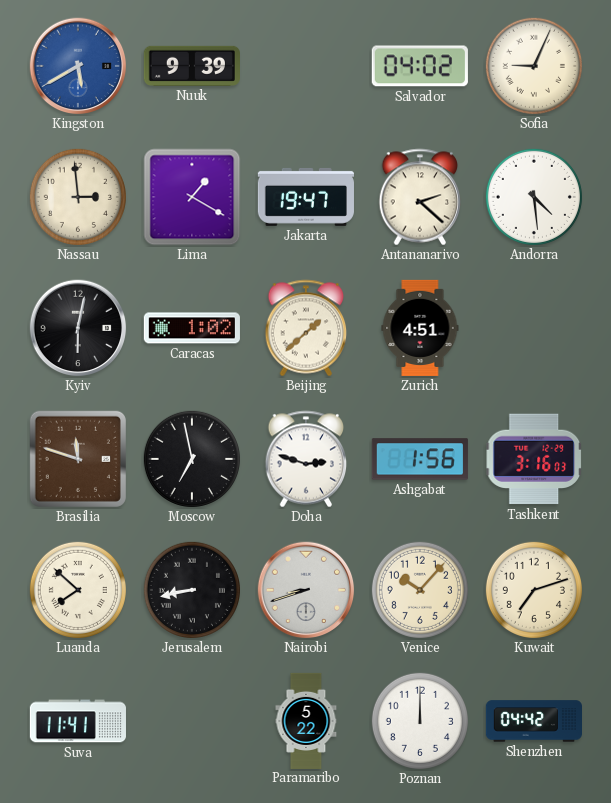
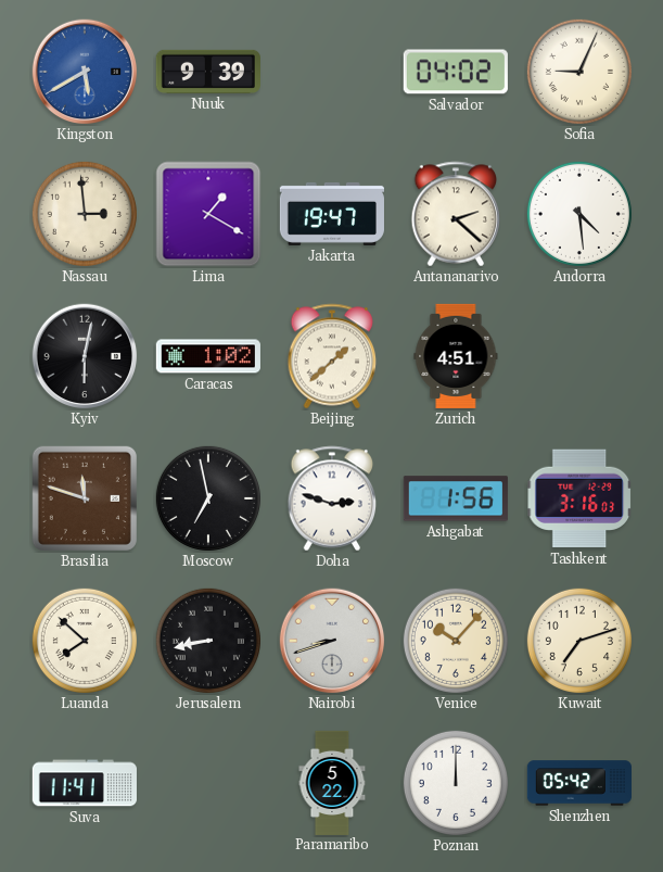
Shenzhen: 04:42 -> 05:42 (578, 783)
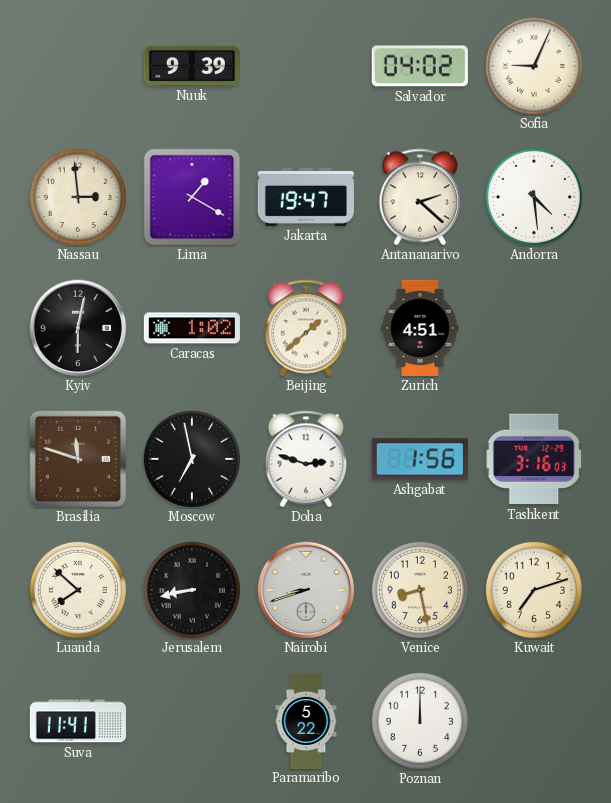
Kingston: 5:40 -> none (85, 72)
Venice: 10:07 -> 8:28 (420, 590)
Shenzhen: 05:42 -> none (578, 783)
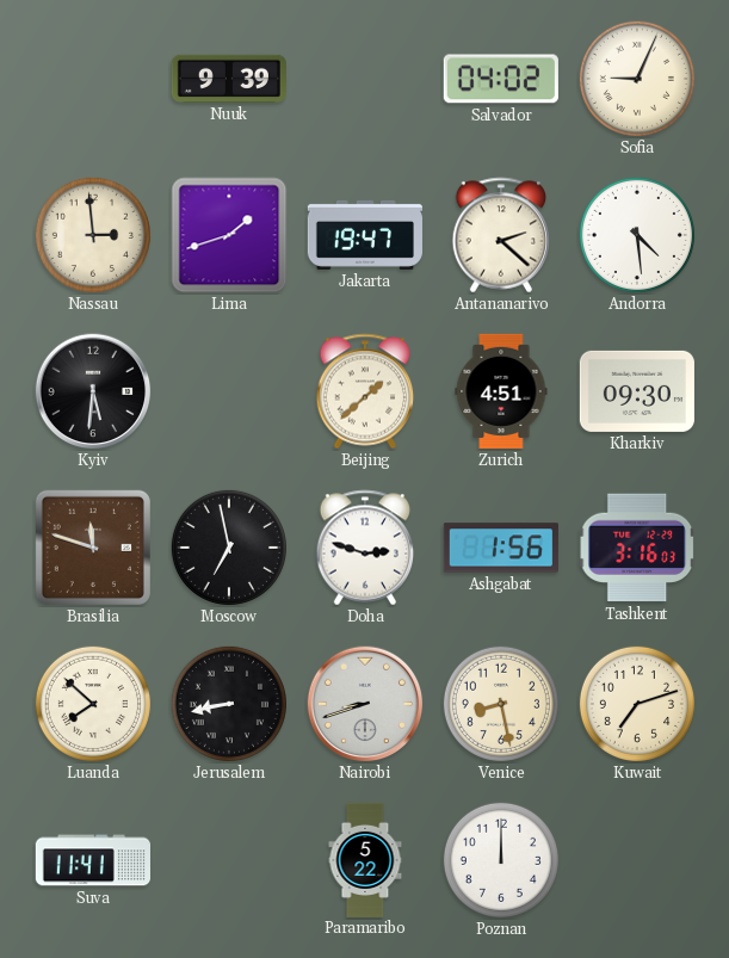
Lima: 1:20 -> 1:42 (229, 235)
Kyiv: 6:02 -> 5:31 (93, 391)
Caracas: 1:02 -> none (192, 328)
Kharkiv: none -> 09:30 (637, 391)
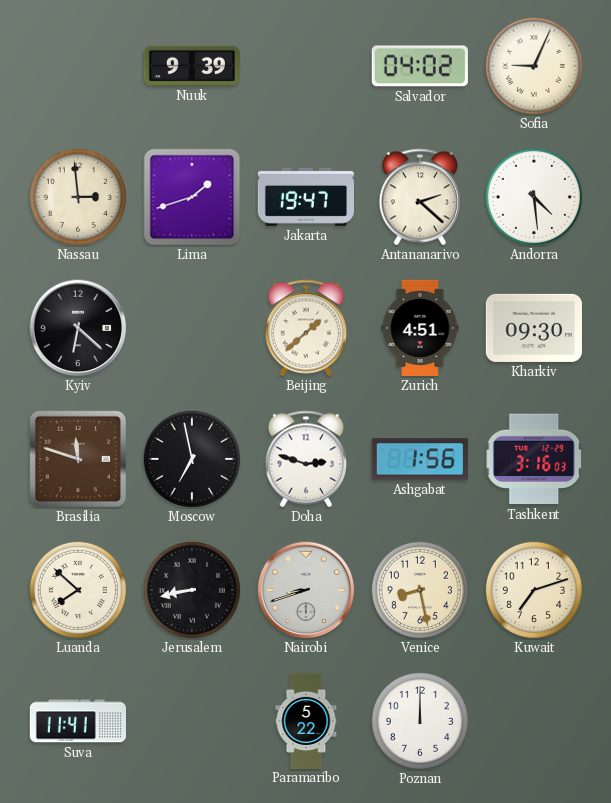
Kyiv: 5:31 -> 6:22 (78, 328)
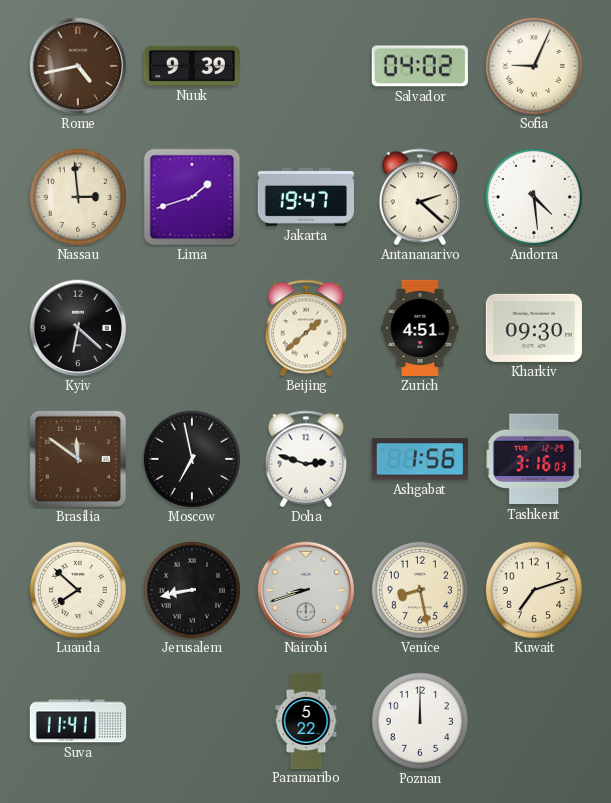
Rome: none -> 4:43 (78, 66)
Brasilia: 11:48 -> 11:51 (78, 459)
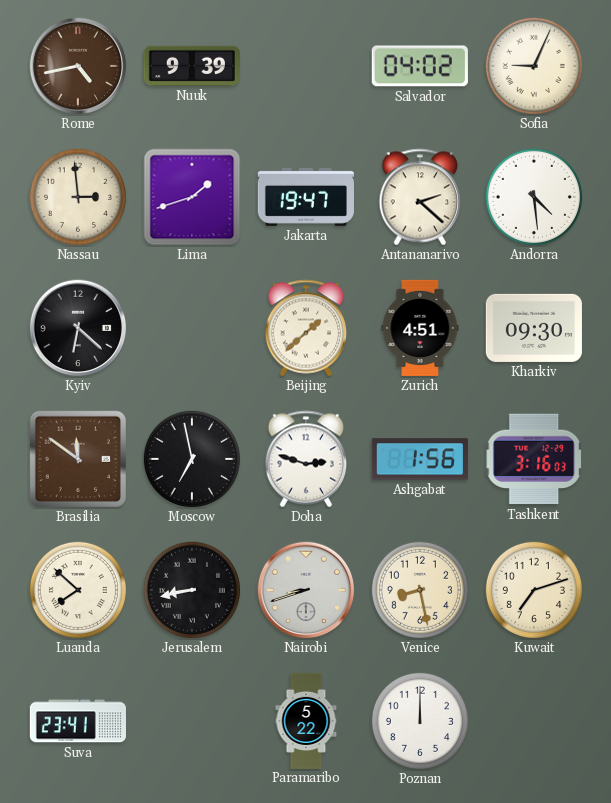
Suva: 11:41 -> 23:41 (78, 721)
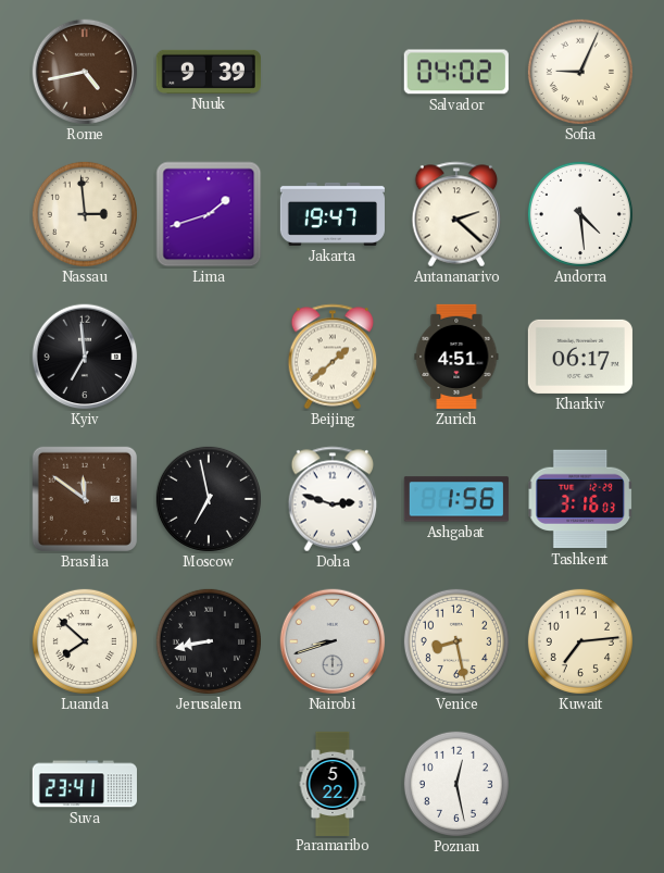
Kyiv: 6:22 -> 6:59 (85, 357)
Kharkiv: 09:30 -> 06:17 (580, 357)
Kuwait: 7:12 -> 7:14 (580, 641)
Poznan: 12:00 -> 12:28 (456, 784)
